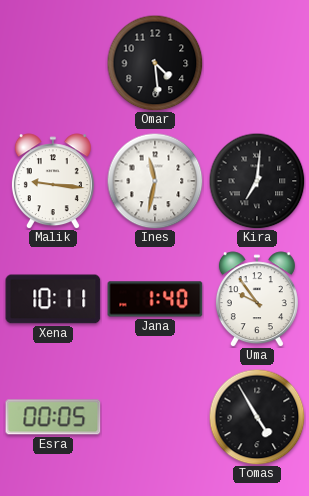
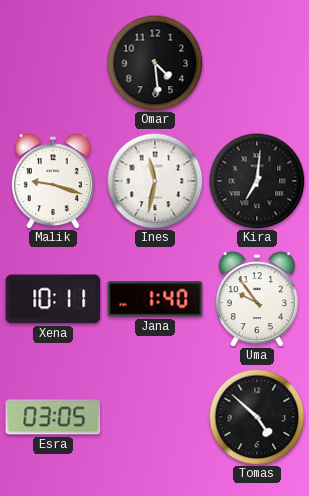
Malik: 9:16 -> 9:18 (53, 181)
Esra: 00:05 -> 03:05 (53, 417)
Tomas: 4:55 -> 4:52 (257, 417)
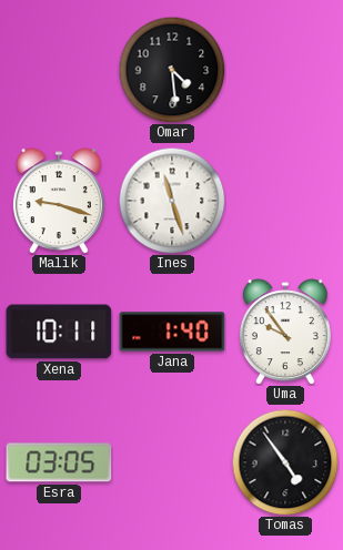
Ines: 11:32 -> 11:27 (172, 201)
Kira: 7:01 -> none (257, 181)
Tomas: 4:52 -> 4:54 (285, 462)
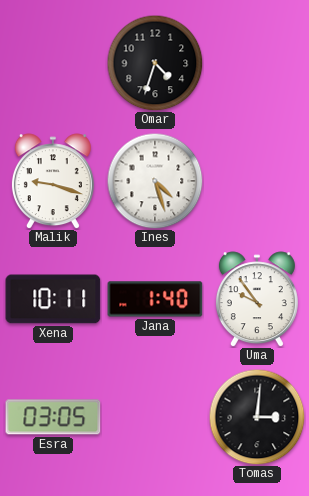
Omar: 4:29 -> 4:33 (155, 63)
Ines: 11:27 -> 4:27 (155, 181)
Tomas: 4:54 -> 3:01 (257, 417)
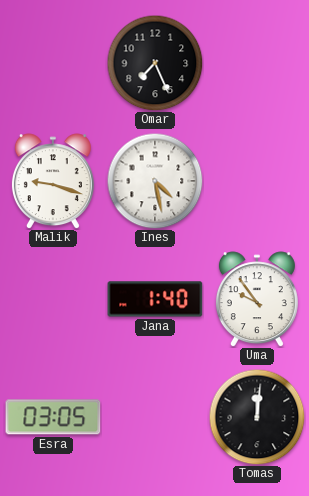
Omar: 4:33 -> 7:26 (155, 63)
Ines: 4:27 -> 4:28 (155, 181)
Xena: 10:11 -> none (53, 299)
Tomas: 3:01 -> 12:01 (257, 417)
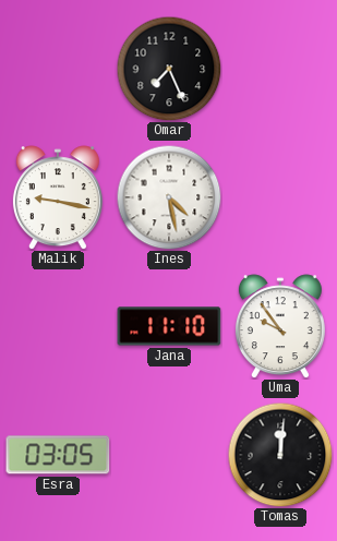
Malik: 9:18 -> 9:17 (58, 197)
Jana: 1:40 -> 11:10 (169, 326)
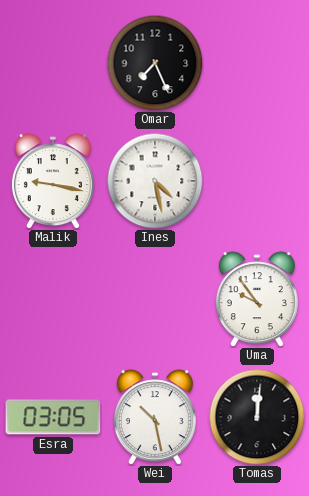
Jana: 11:10 -> none (169, 326)
Wei: none -> 10:28 (155, 417)
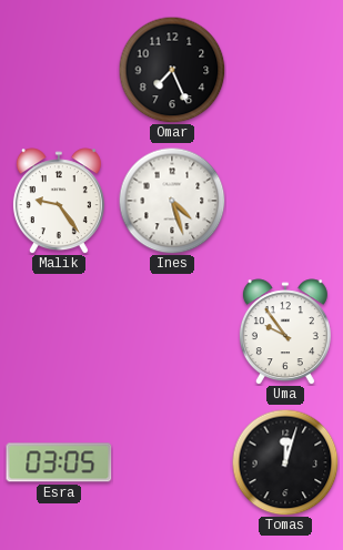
Malik: 9:17 -> 9:24 (59, 201)
Ines: 4:28 -> 4:27 (172, 201)
Wei: 10:28 -> none (155, 417)
Tomas: 12:01 -> 12:03 (285, 462)
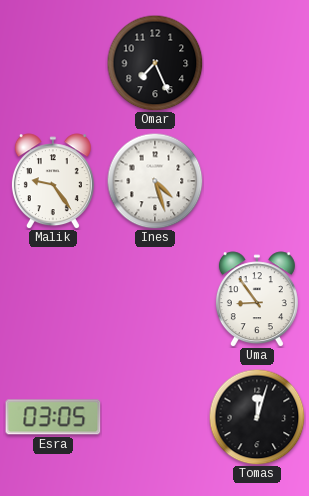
Uma: 9:54 -> 8:54 (257, 299)
